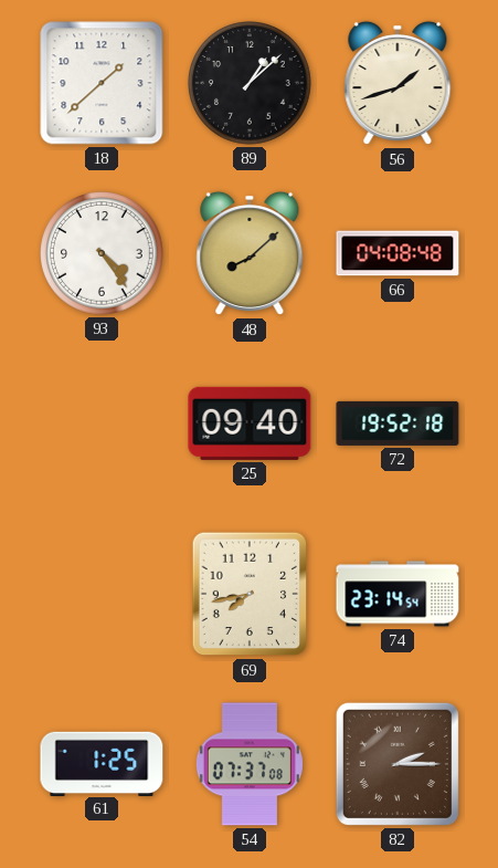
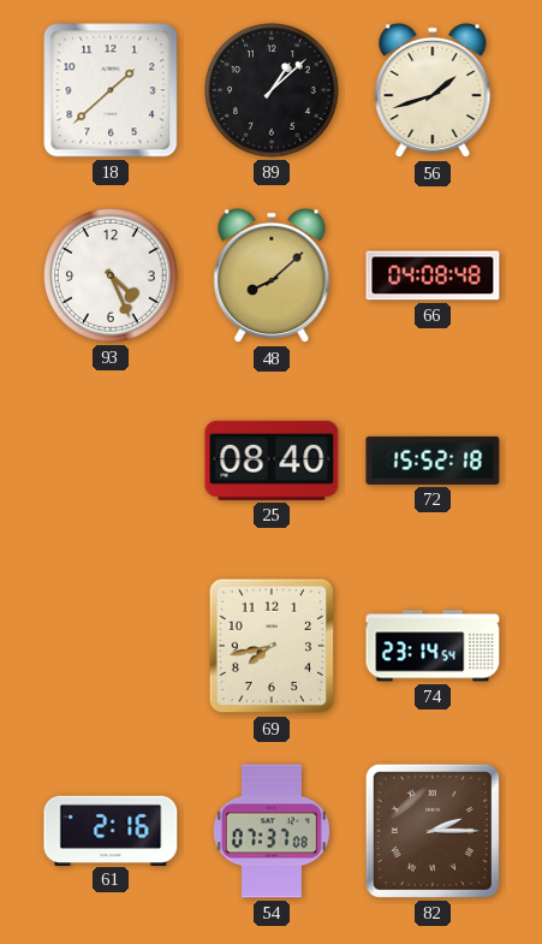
93: 4:24 -> 4:26 (111, 275)
25: 09:40 -> 08:40 (272, 461)
72: 19:52 -> 15:52 (433, 461)
61: 1:25 -> 2:16 (111, 830)
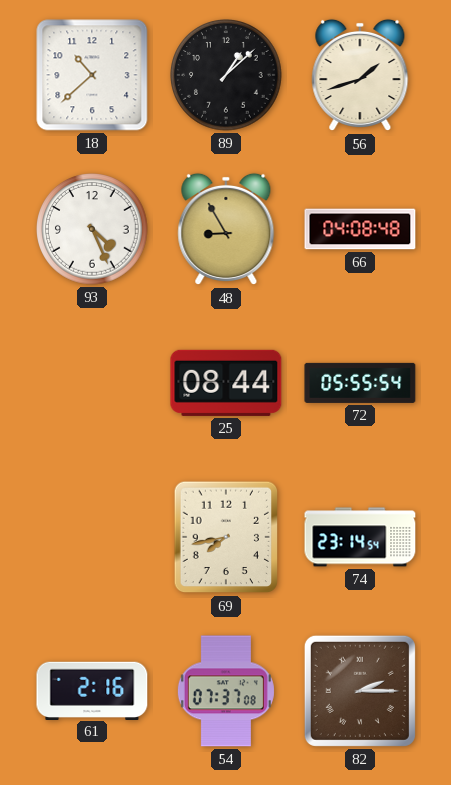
18: 1:38 -> 10:38 (92, 75)
48: 8:08 -> 8:55 (226, 229)
25: 08:40 -> 08:44 (226, 383)
72: 15:52 -> 05:55 (360, 383)
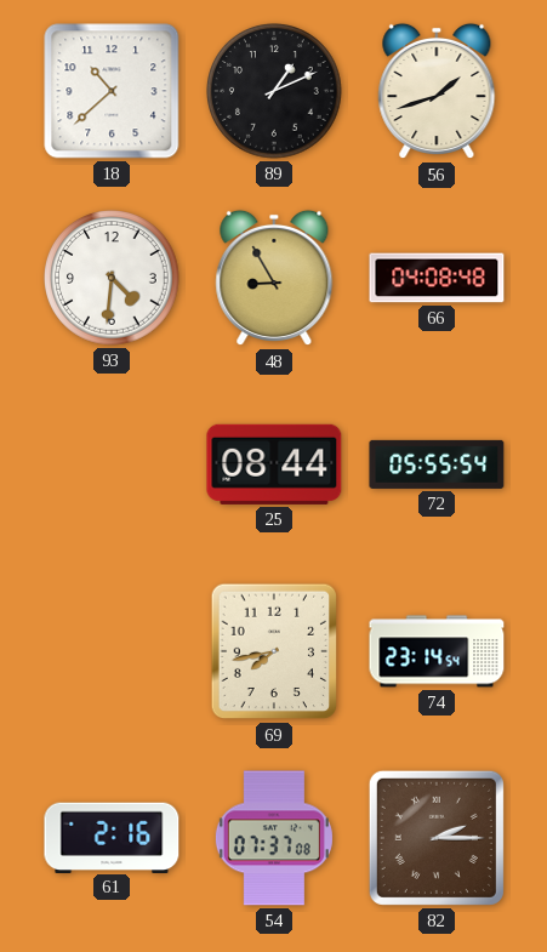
89: 1:08 -> 1:11 (274, 91)
93: 4:26 -> 4:31 (112, 278)
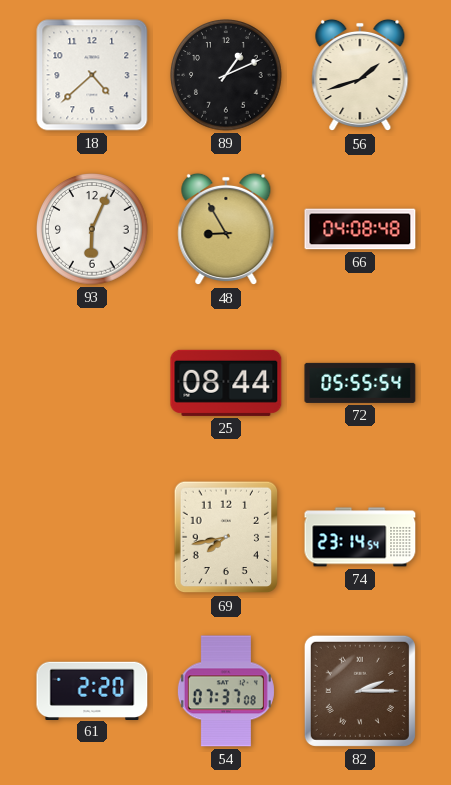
18: 10:38 -> 4:38 (92, 75)
93: 4:31 -> 6:04 (92, 229)
61: 2:16 -> 2:20 (92, 690)
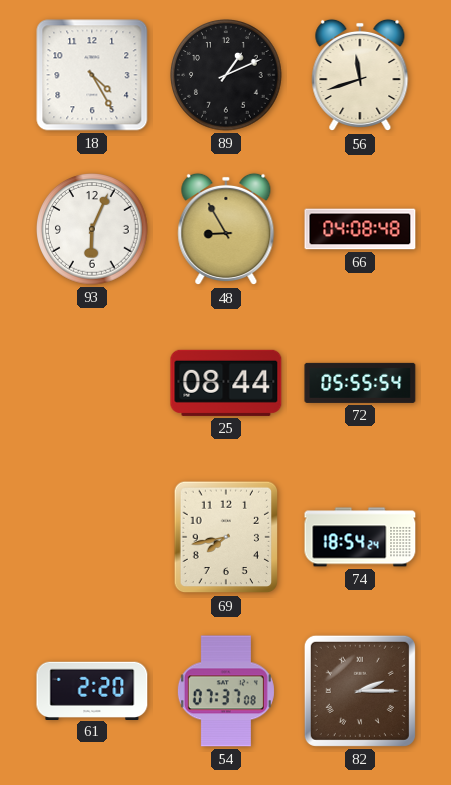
18: 4:38 -> 4:25 (92, 75)
56: 1:42 -> 11:42 (360, 75)
74: 23:14 -> 18:54 (360, 537)
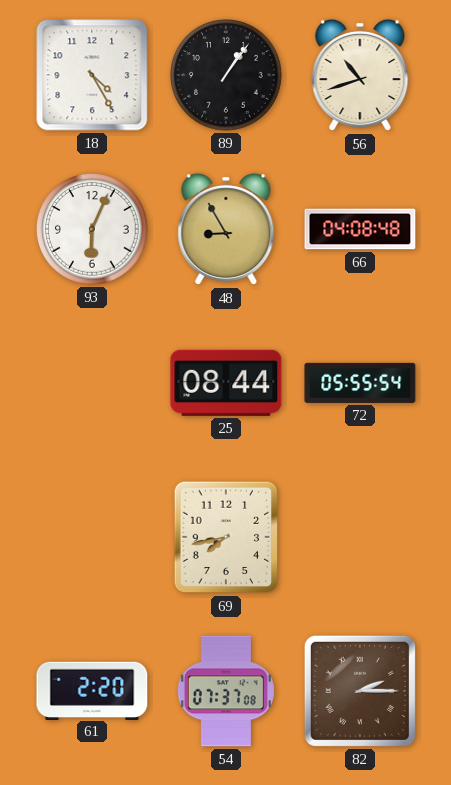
89: 1:11 -> 1:06 (226, 75)
56: 11:42 -> 10:42 (360, 75)
74: 18:54 -> none (360, 537)
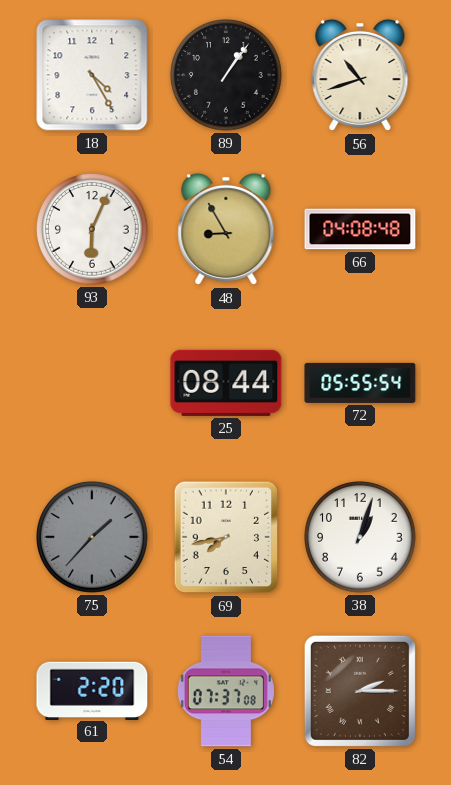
75: none -> 1:37 (92, 537)
38: none -> 1:03 (360, 537)
